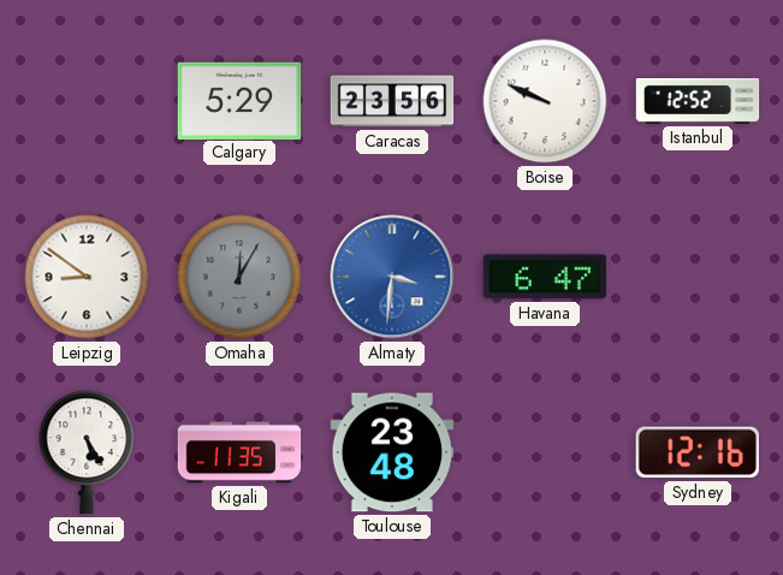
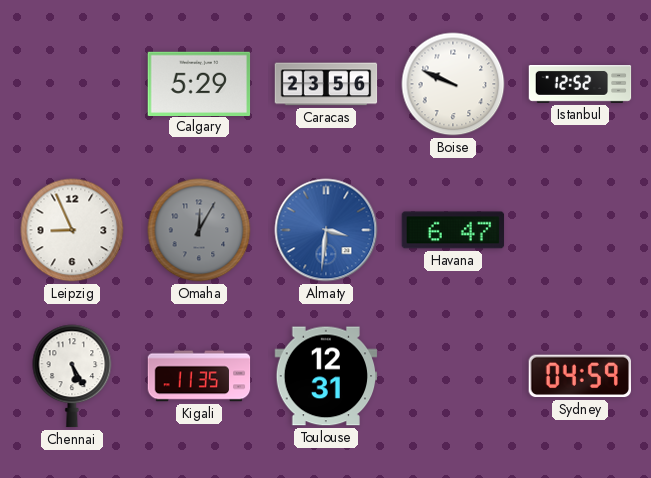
Leipzig: 8:51 -> 8:56 (72, 230)
Toulouse: 23:48 -> 12:31 (326, 376)
Sydney: 12:16 -> 04:59 (579, 376)
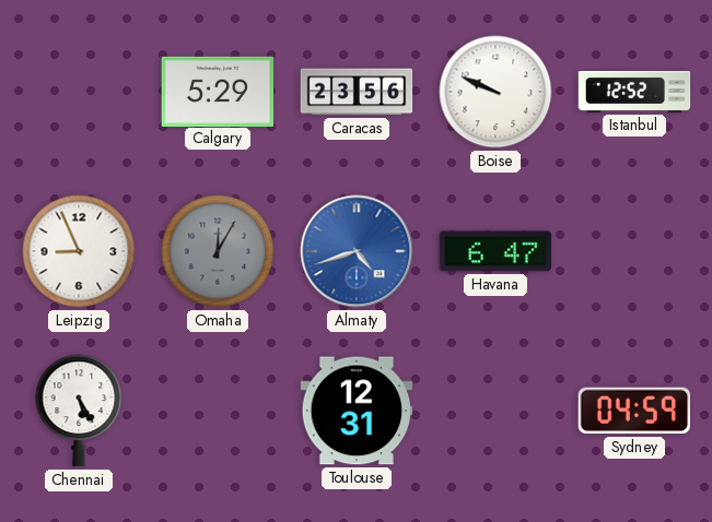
Almaty: 3:31 -> 4:42 (357, 251)
Kigali: 11:35 -> none (199, 376)
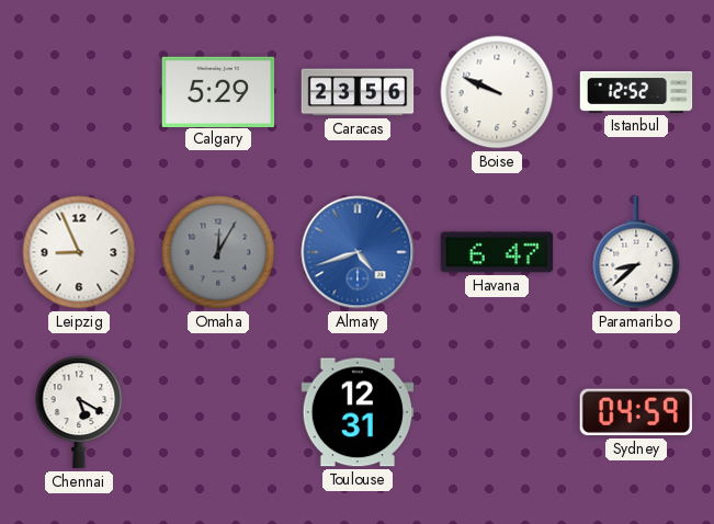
Paramaribo: none -> 8:38 (636, 252)
Chennai: 5:25 -> 5:20 (79, 412)
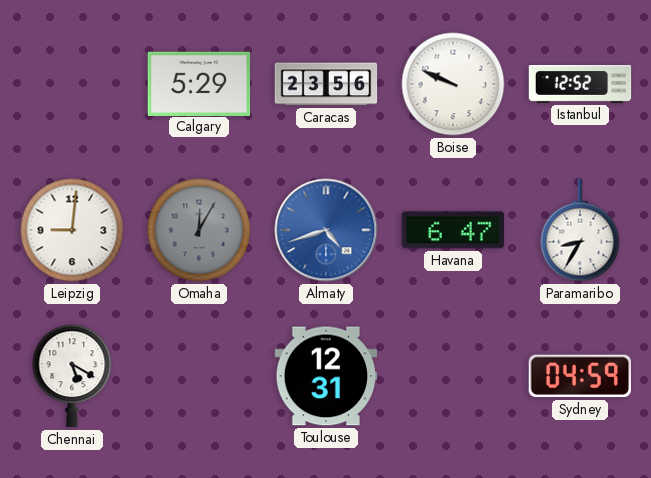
Leipzig: 8:56 -> 9:01 (72, 230)
Paramaribo: 8:38 -> 8:35 (580, 230)
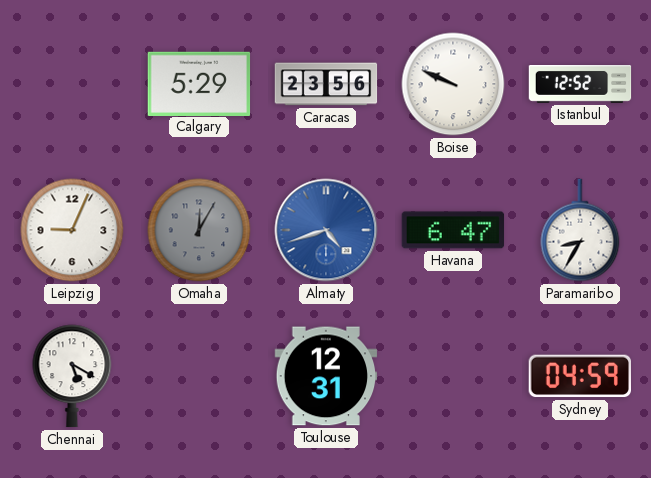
Leipzig: 9:01 -> 9:04 (72, 230)
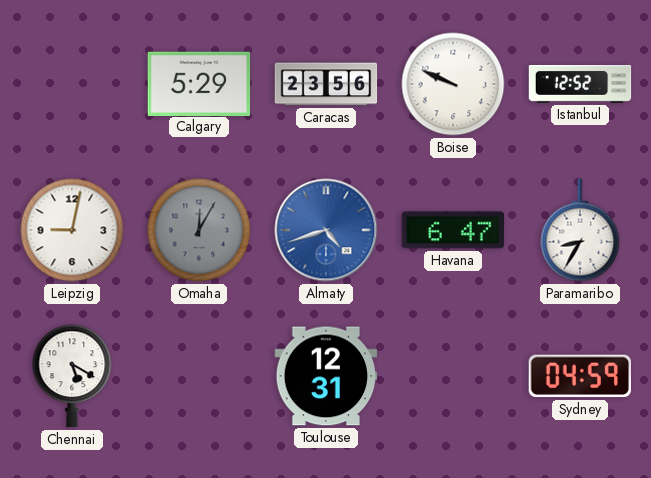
Leipzig: 9:04 -> 9:02 (72, 230)
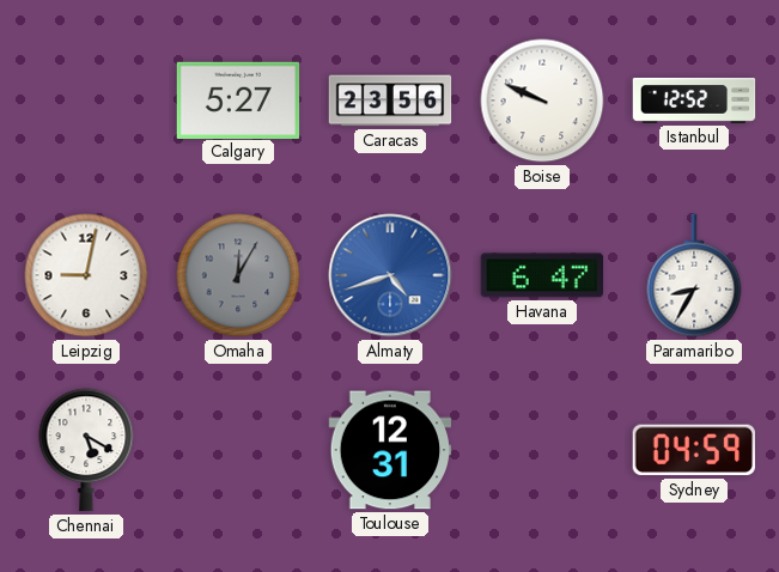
Calgary: 5:29 -> 5:27 (238, 99)
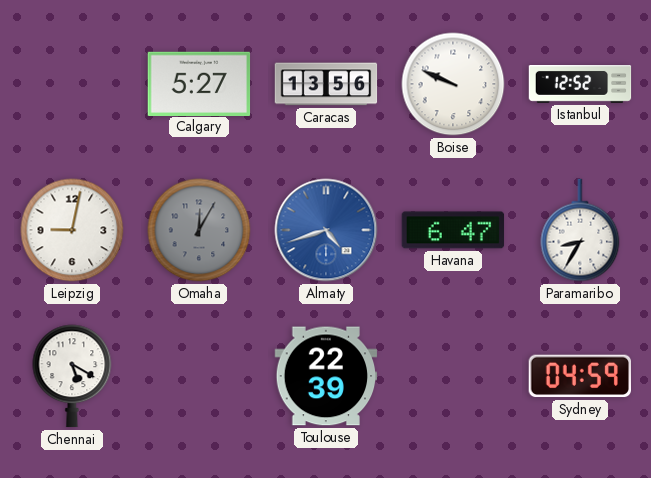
Caracas: 23:56 -> 13:56 (326, 84)
Toulouse: 12:31 -> 22:39 (326, 376)
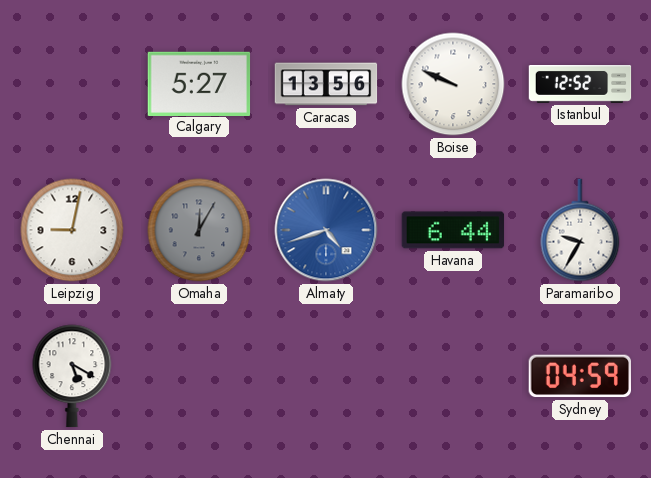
Havana: 6:47 -> 6:44 (453, 230)
Paramaribo: 8:35 -> 9:35 (580, 230)
Toulouse: 22:39 -> none (326, 376)
